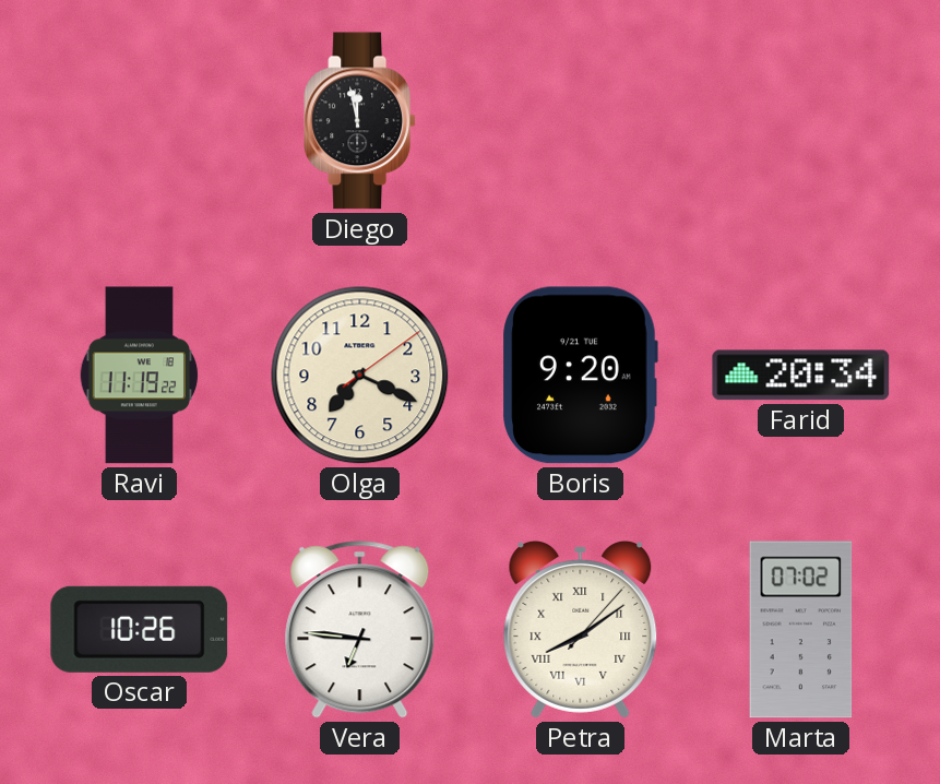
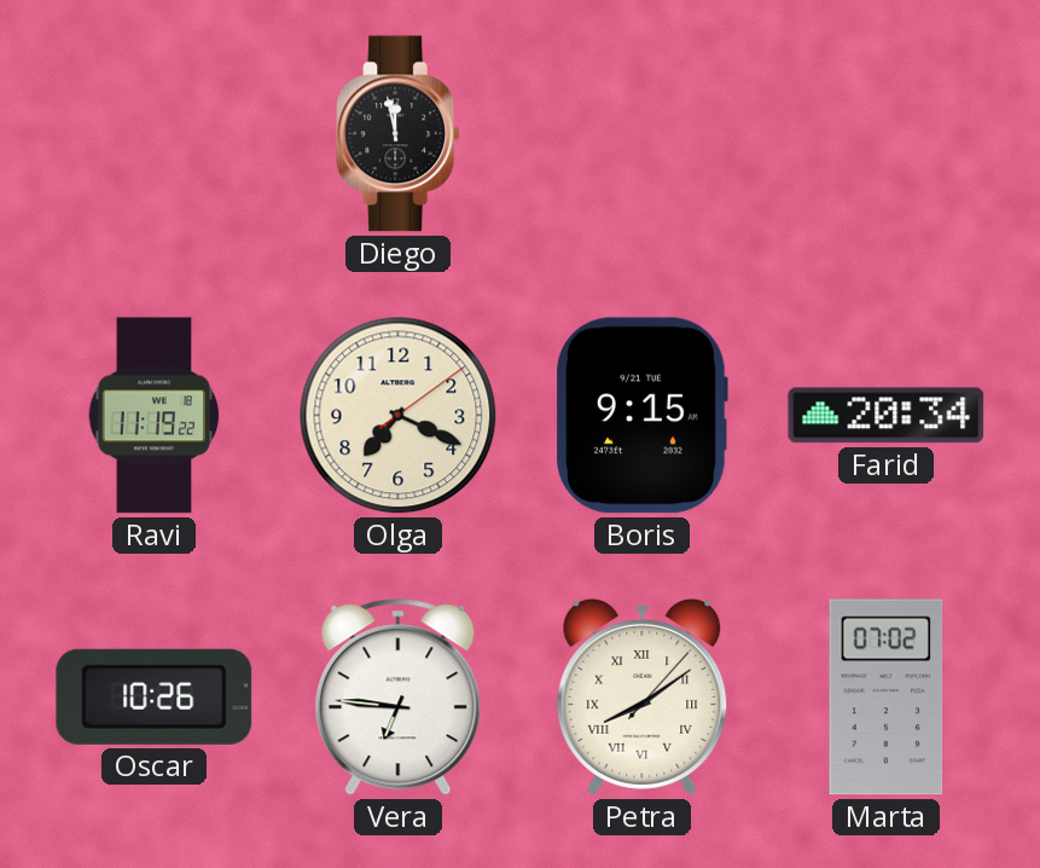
Boris: 9:20 -> 9:15 (641, 416)
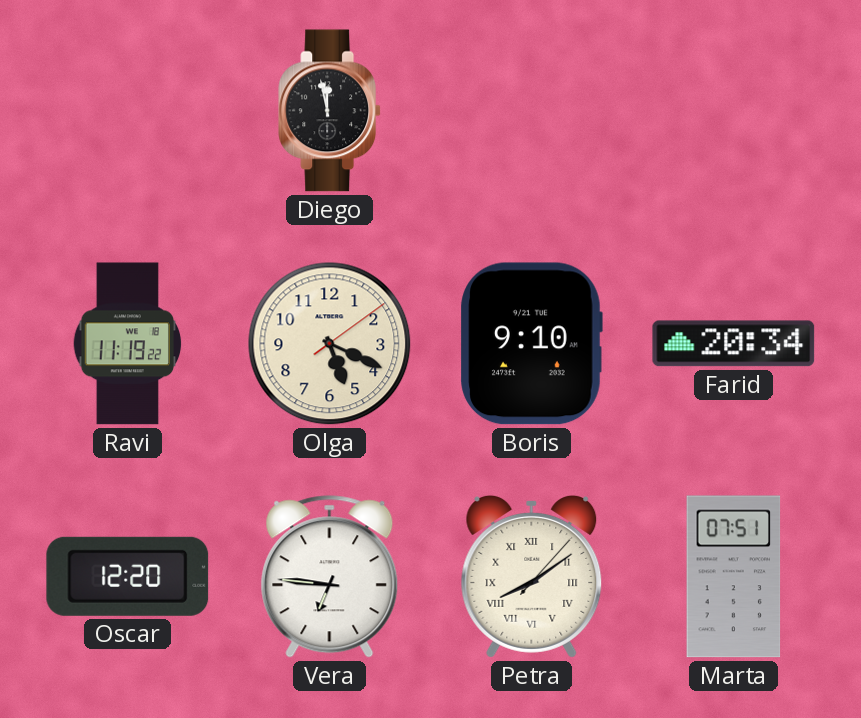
Olga: 7:19 -> 5:19 (330, 344)
Boris: 9:15 -> 9:10 (531, 344)
Oscar: 10:26 -> 12:20 (128, 576)
Marta: 07:02 -> 07:51 (734, 577)
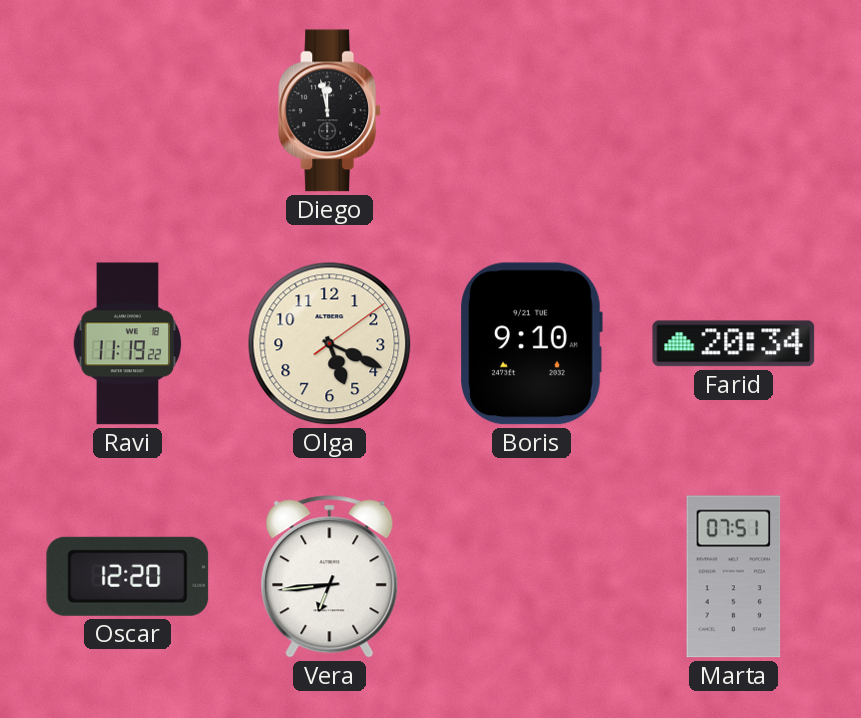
Vera: 6:46 -> 6:44 (330, 577)
Petra: 8:09 -> none (532, 576)
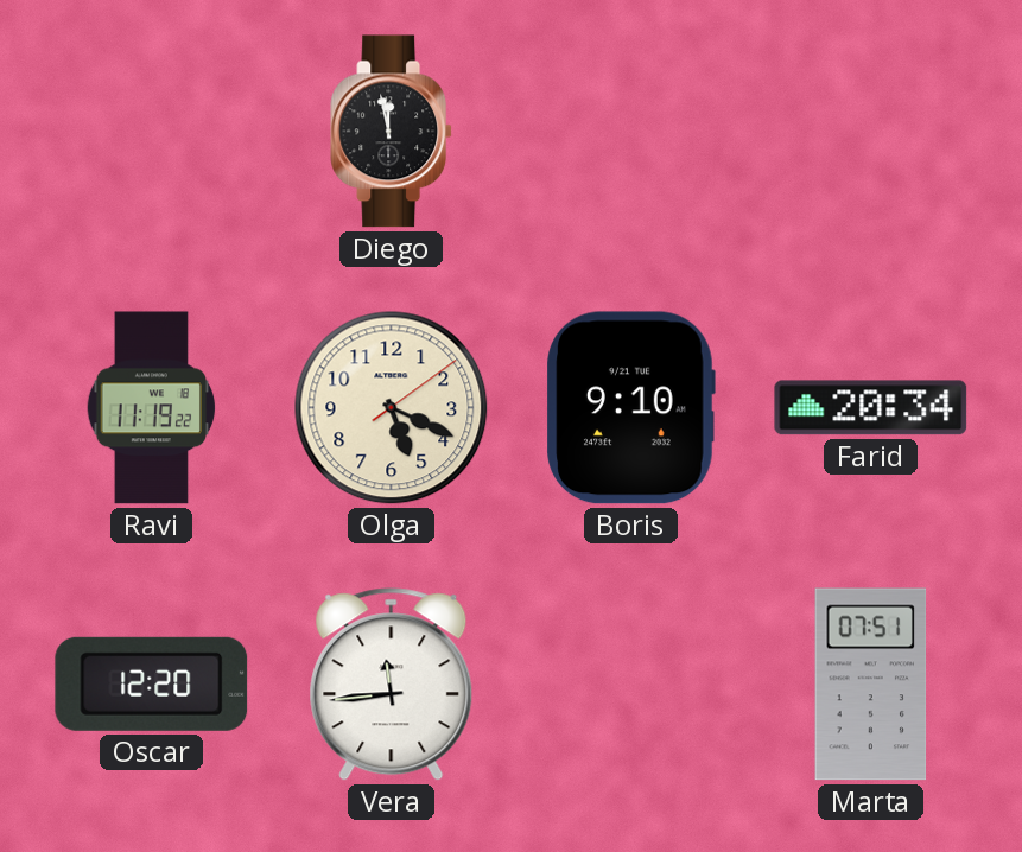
Vera: 6:44 -> 11:44 (392, 685)
